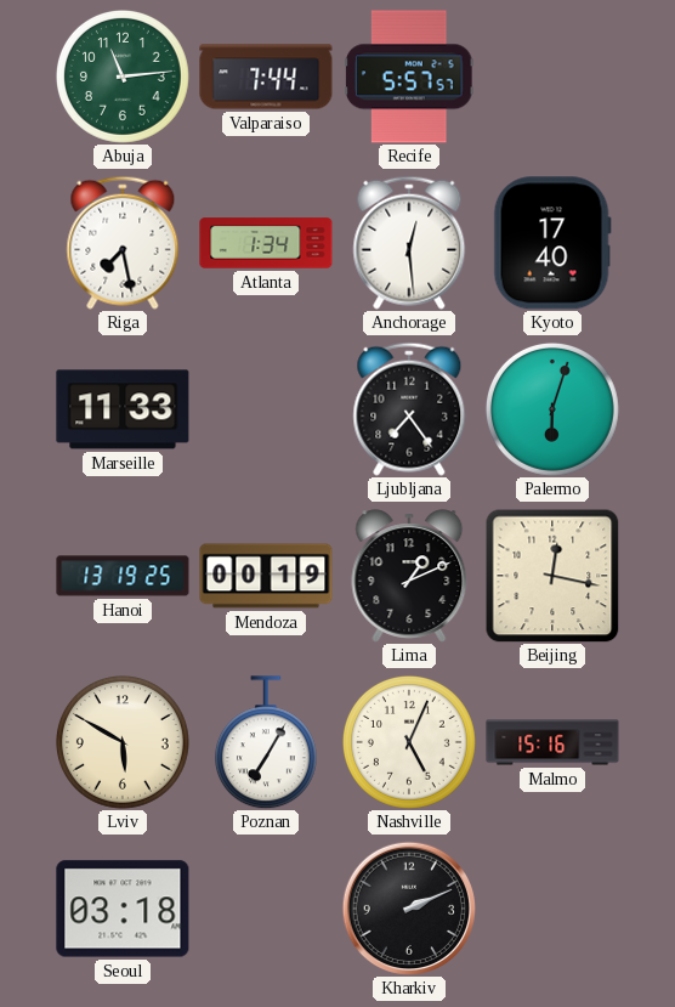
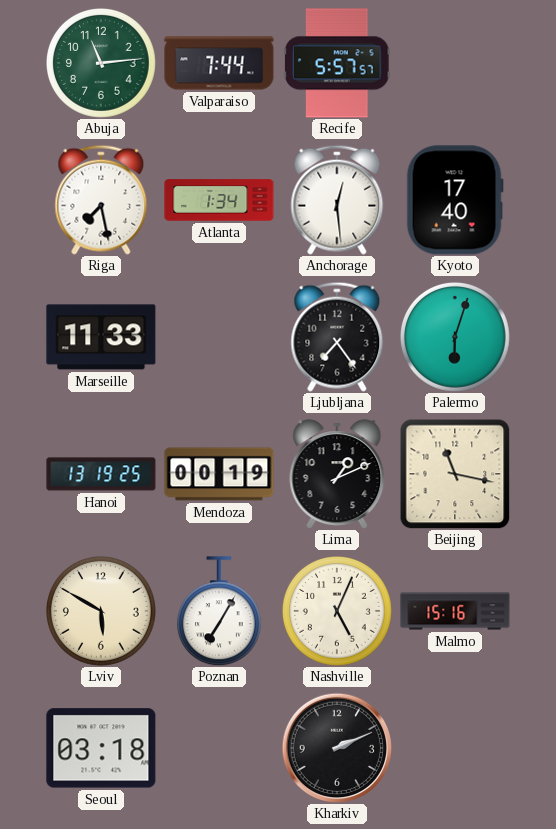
Beijing: 12:17 -> 11:17 (455, 474)
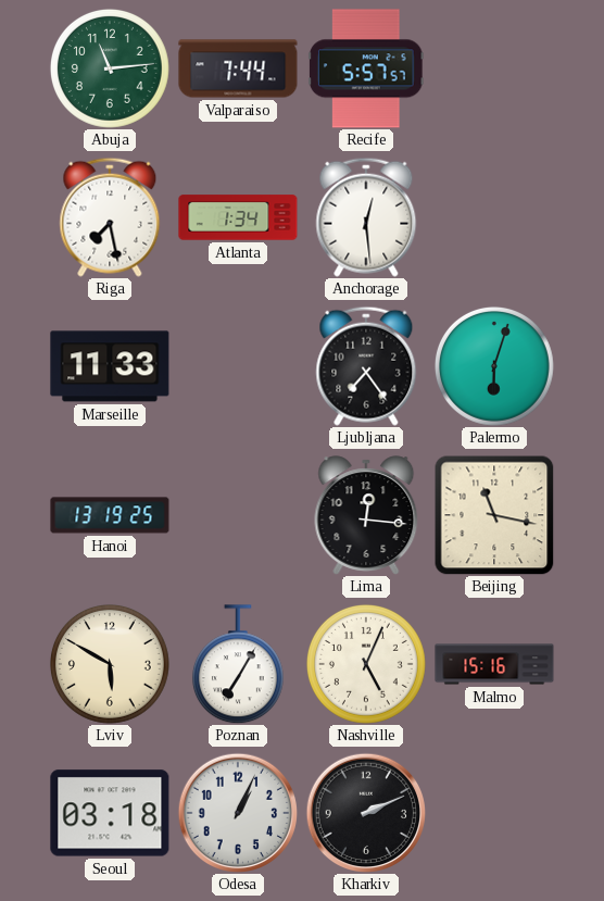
Kyoto: 17:40 -> none (455, 200)
Mendoza: 00:19 -> none (219, 474)
Lima: 1:11 -> 12:16 (366, 515)
Odesa: none -> 1:04 (237, 812)
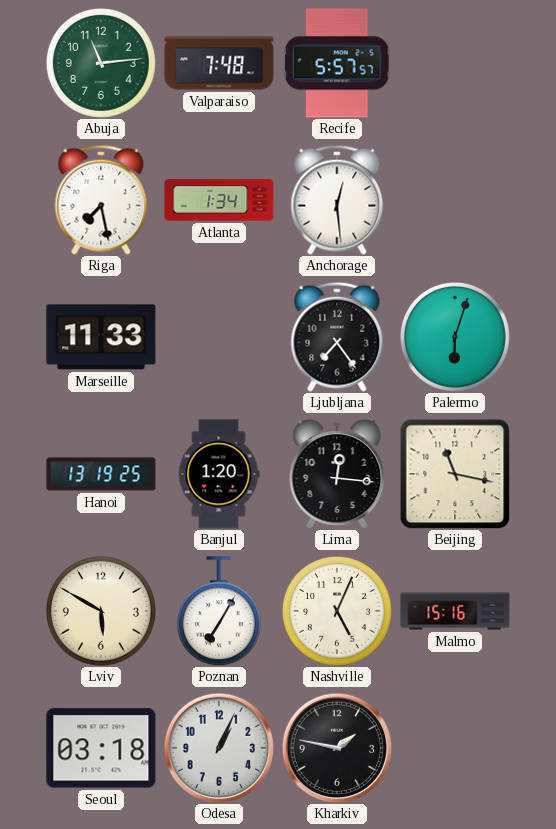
Valparaiso: 7:44 -> 7:48 (219, 63)
Banjul: none -> 1:20 (219, 474)
Kharkiv: 2:11 -> 1:47 (336, 747)
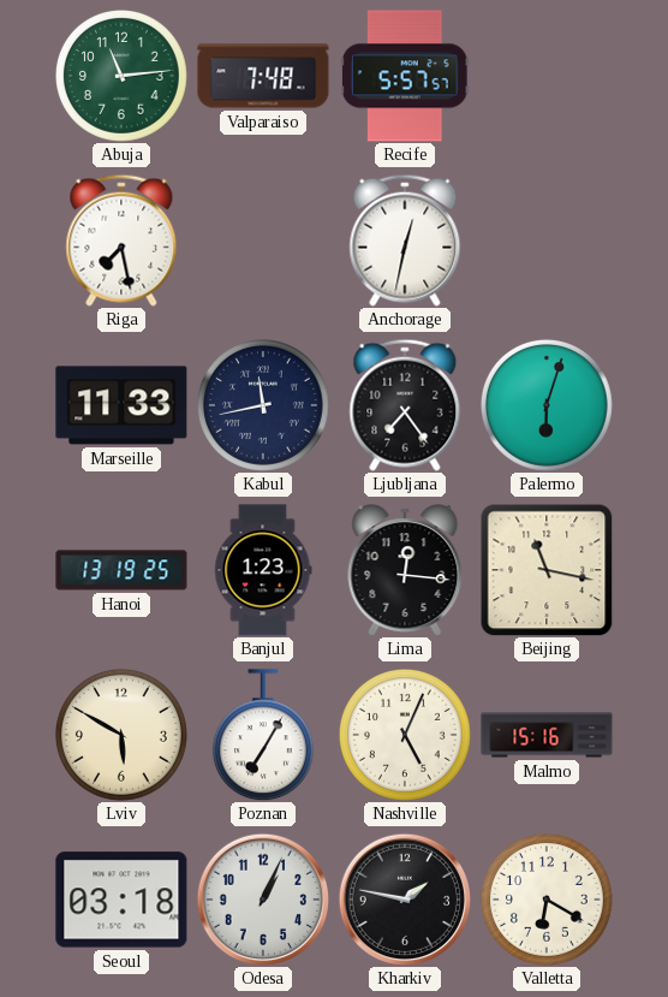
Atlanta: 1:34 -> none (219, 200)
Anchorage: 12:29 -> 12:32 (405, 241)
Kabul: none -> 11:43 (263, 405)
Banjul: 1:20 -> 1:23 (263, 570)
Valletta: none -> 6:20 (547, 900)
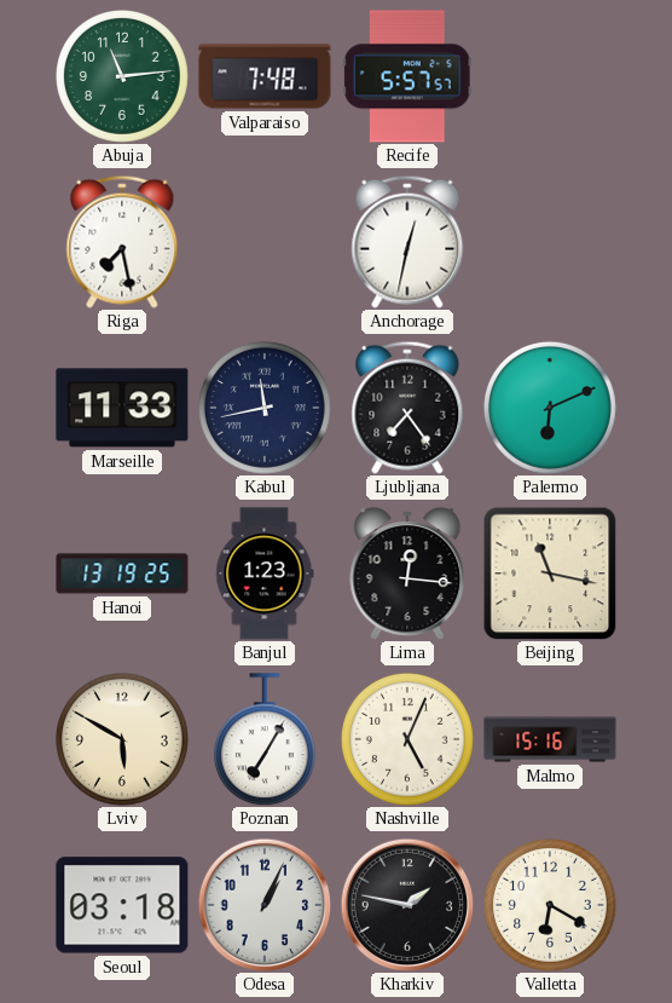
Palermo: 6:03 -> 6:11 (550, 408)
